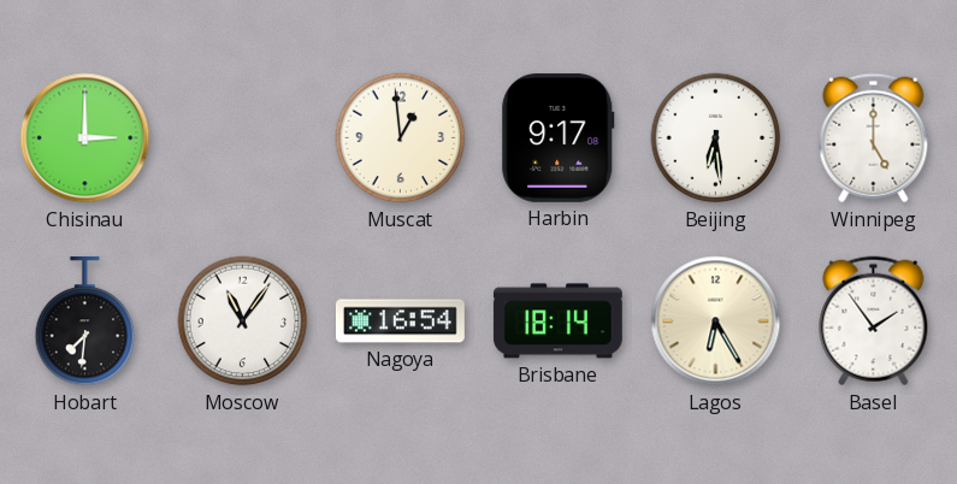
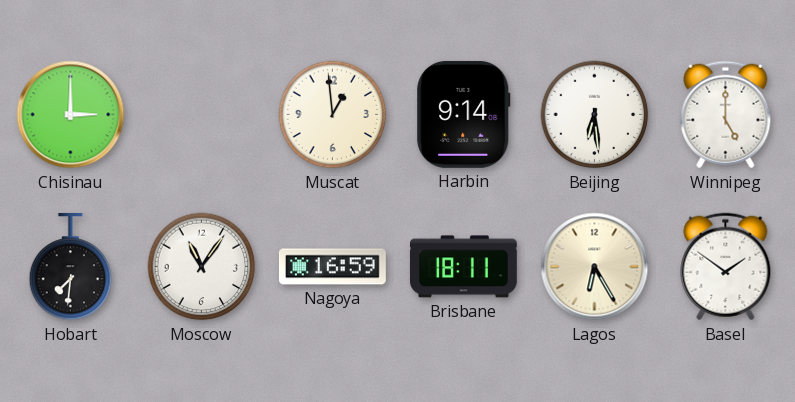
Harbin: 9:17 -> 9:14 (464, 114)
Nagoya: 16:54 -> 16:59 (332, 267)
Brisbane: 18:14 -> 18:11 (463, 267)
Basel: 1:54 -> 1:51 (726, 267)
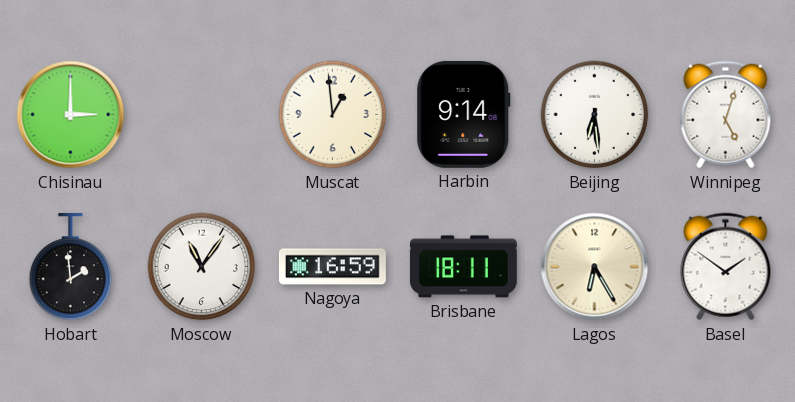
Winnipeg: 5:00 -> 5:03 (726, 115)
Hobart: 7:31 -> 1:59 (71, 267)
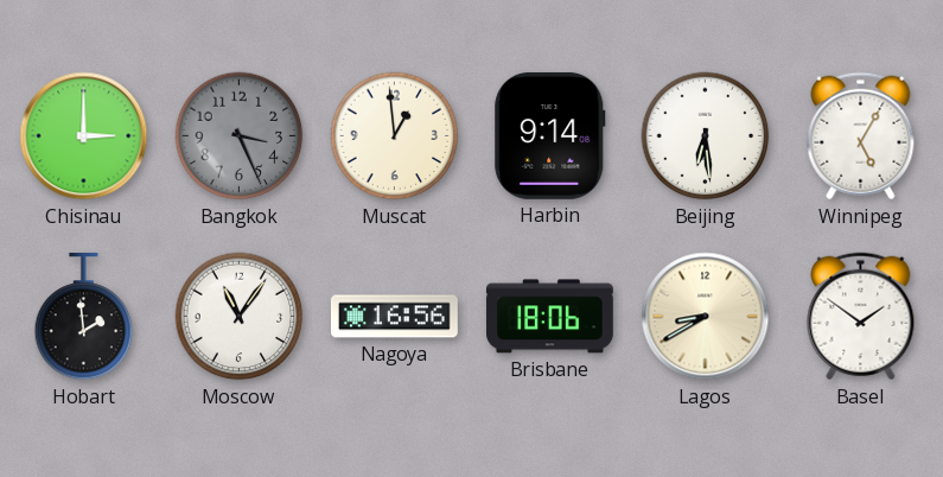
Bangkok: none -> 3:26 (240, 136)
Winnipeg: 5:03 -> 5:05 (861, 136)
Nagoya: 16:59 -> 16:56 (394, 317)
Brisbane: 18:11 -> 18:06 (549, 317)
Lagos: 6:25 -> 8:40 (706, 317)
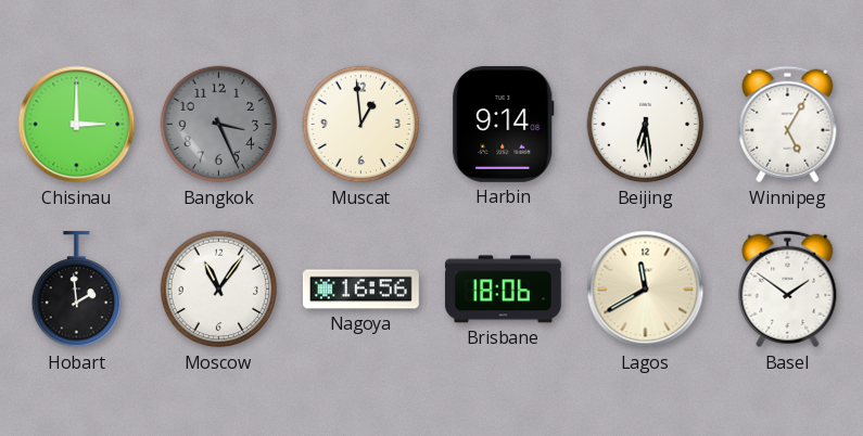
Lagos: 8:40 -> 11:40 (646, 290)
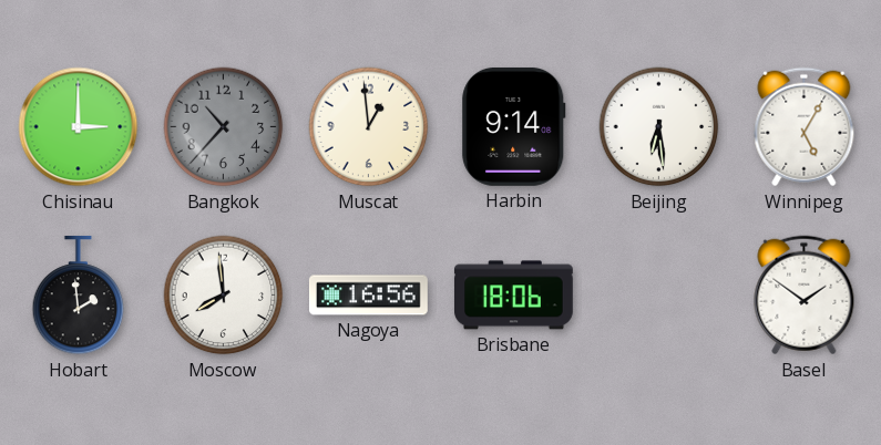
Bangkok: 3:26 -> 10:37 (224, 127)
Moscow: 11:06 -> 7:59 (224, 296)
Lagos: 11:40 -> none (646, 290)
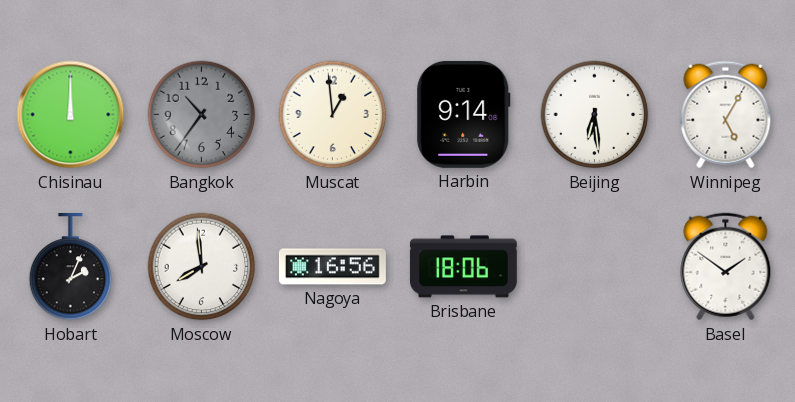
Chisinau: 3:00 -> 12:00 (71, 115)
Bangkok: 10:37 -> 10:36 (202, 115)
Hobart: 1:59 -> 2:04 (71, 267)
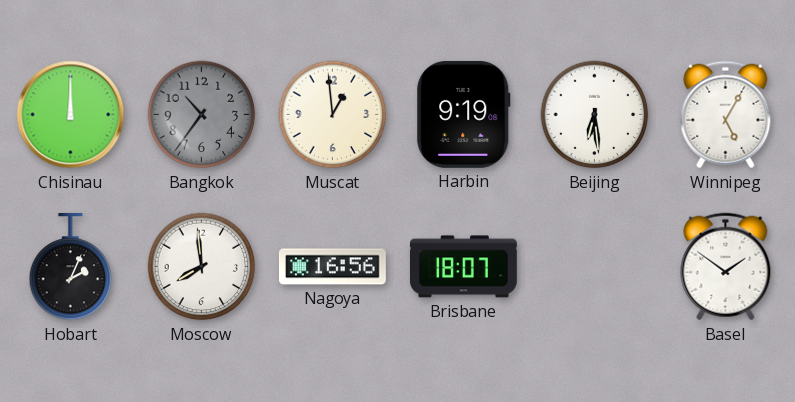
Harbin: 9:14 -> 9:19 (464, 114)
Brisbane: 18:06 -> 18:07 (463, 267)
